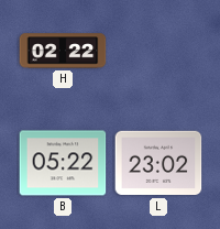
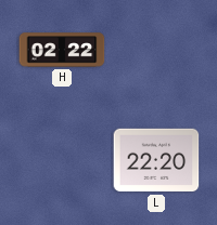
B: 05:22 -> none (63, 163)
L: 23:02 -> 22:20 (156, 160)
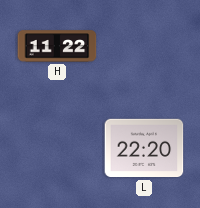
H: 02:22 -> 11:22 (57, 46)
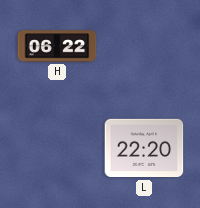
H: 11:22 -> 06:22 (57, 46)
